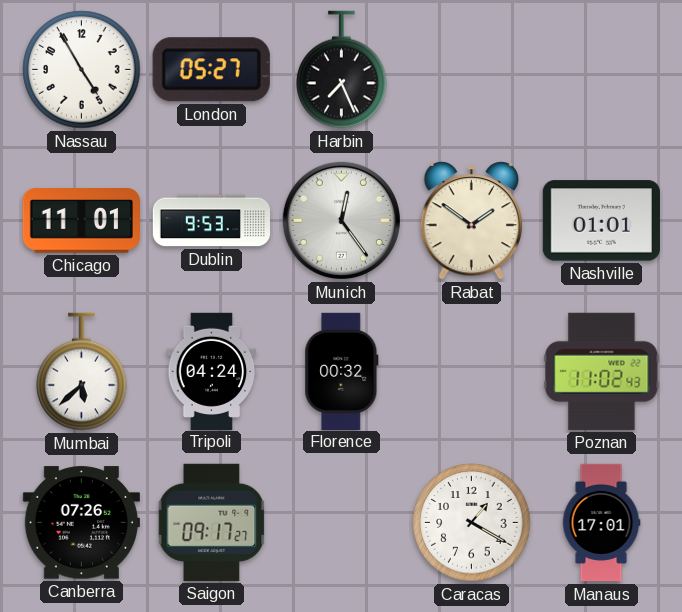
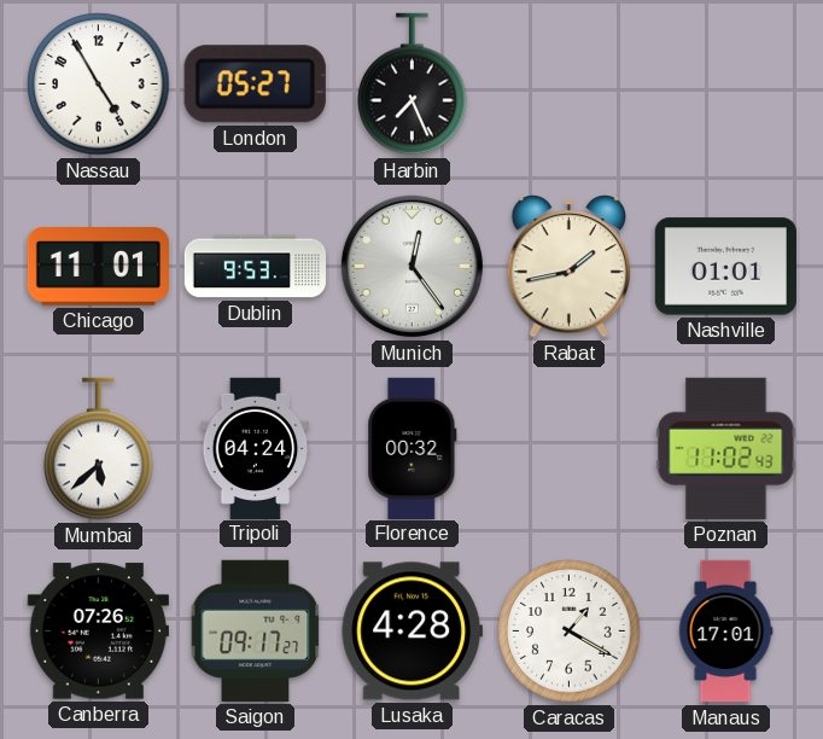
Rabat: 1:51 -> 1:43 (568, 267)
Lusaka: none -> 4:28 (411, 632)
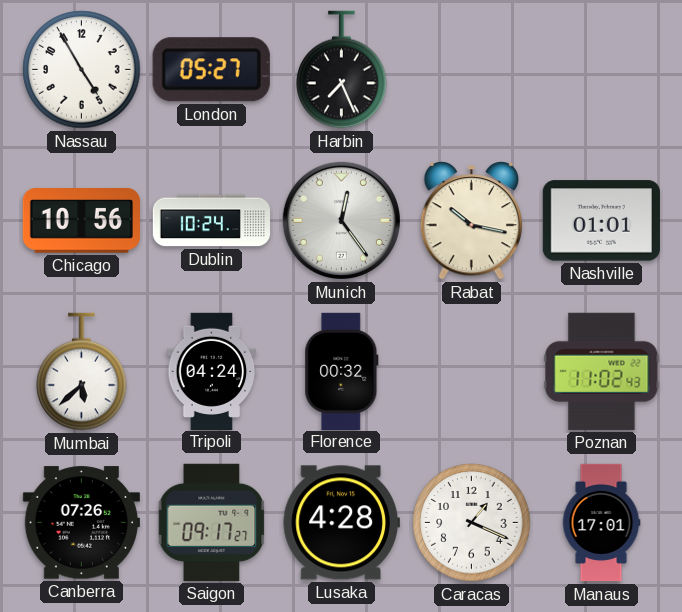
Chicago: 11:01 -> 10:56 (81, 221)
Dublin: 9:53 -> 10:24 (212, 221)
Rabat: 1:43 -> 10:17 (471, 221)
Caracas: 1:20 -> 1:19 (472, 523)
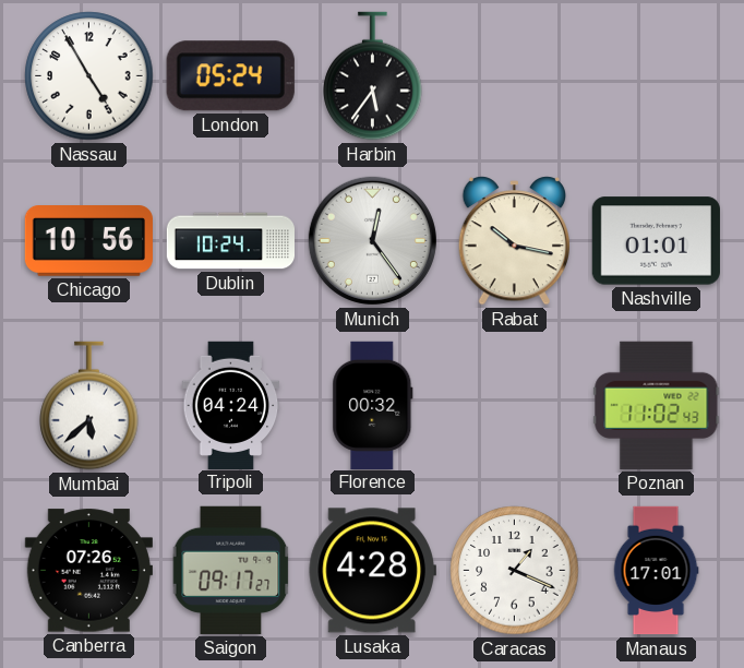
London: 05:27 -> 05:24 (230, 76)
Harbin: 7:26 -> 5:36 (373, 76)
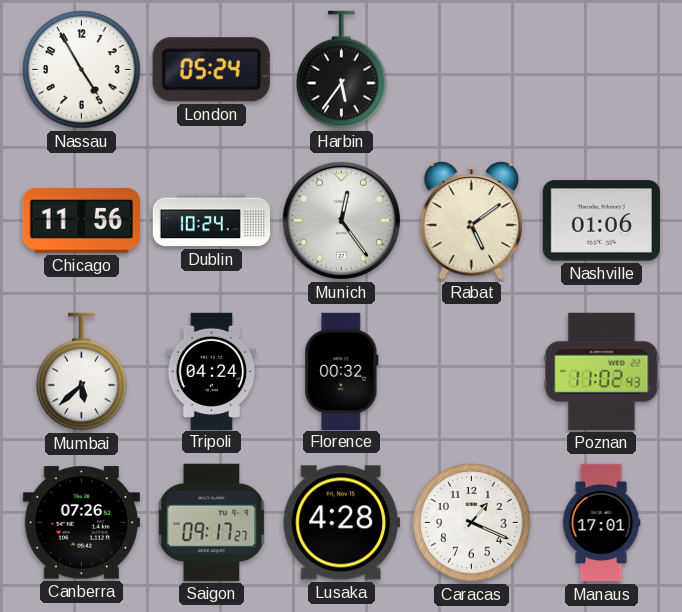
Chicago: 10:56 -> 11:56 (81, 221)
Rabat: 10:17 -> 5:09 (471, 221)
Nashville: 01:01 -> 01:06 (601, 221)
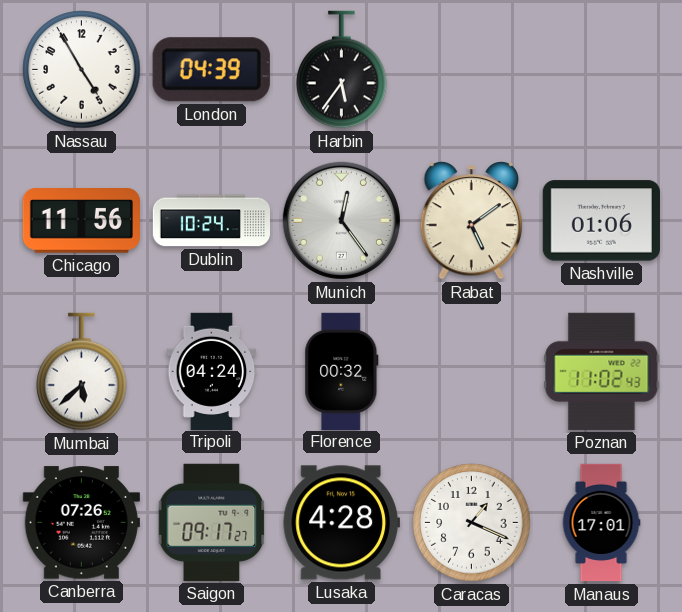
London: 05:24 -> 04:39 (211, 70)
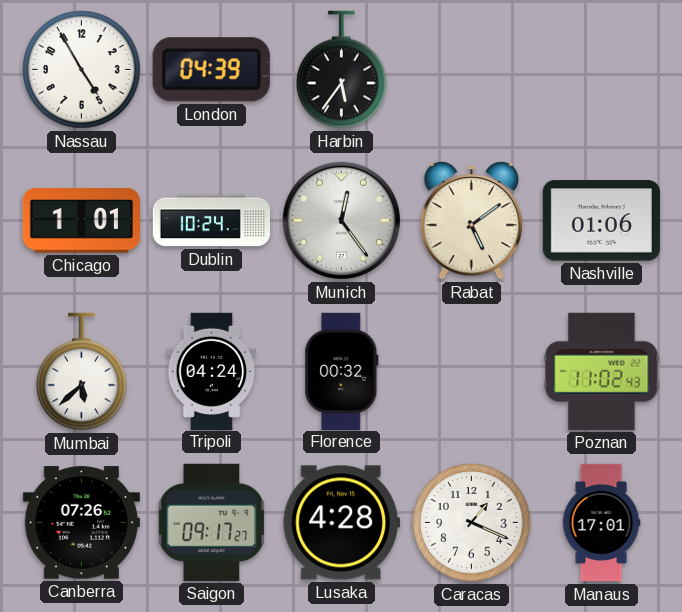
Chicago: 11:56 -> 1:01 (81, 221)
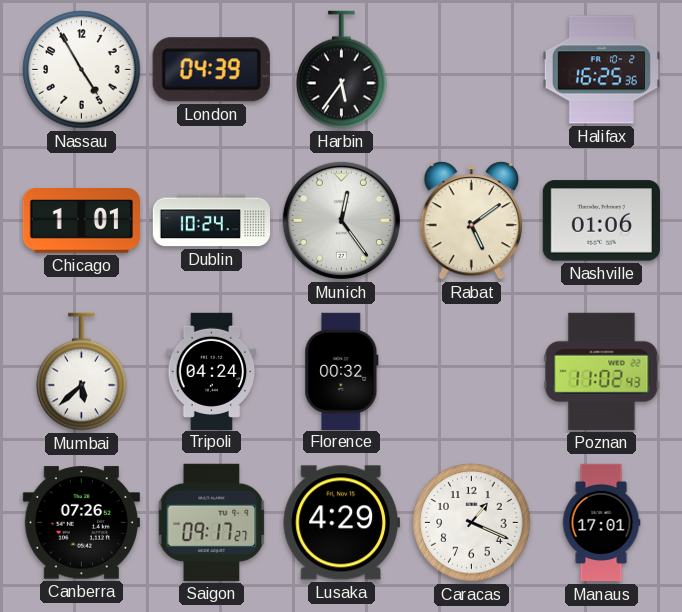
Halifax: none -> 16:25 (601, 70)
Lusaka: 4:28 -> 4:29 (341, 523)
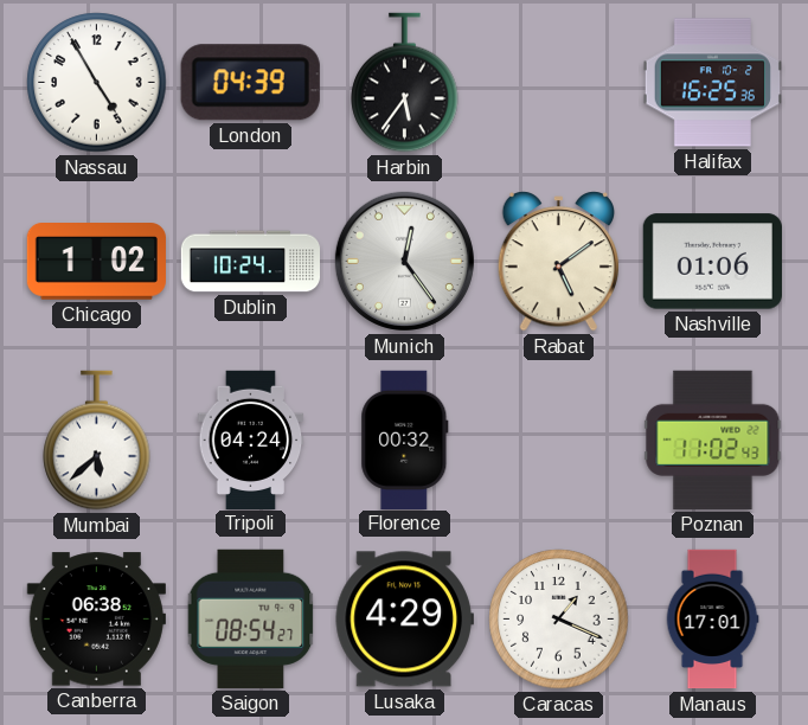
Chicago: 1:01 -> 1:02 (96, 262)
Canberra: 07:26 -> 06:38 (96, 620)
Saigon: 09:17 -> 08:54 (251, 618)
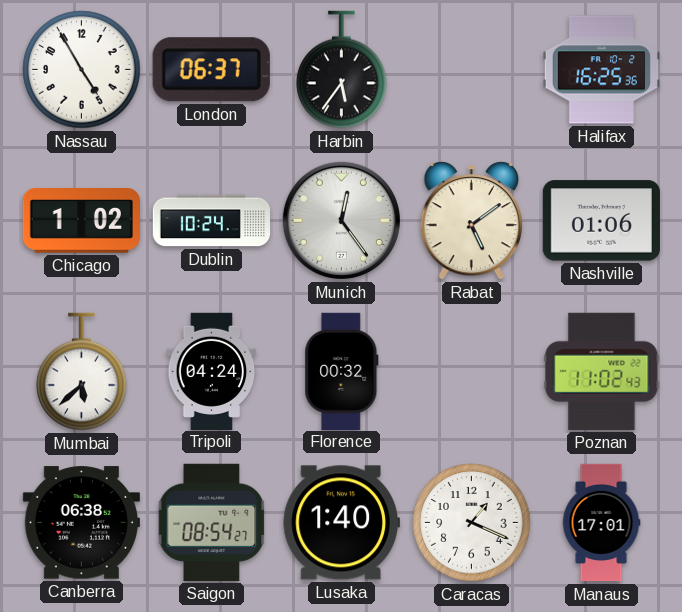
London: 04:39 -> 06:37 (211, 70)
Lusaka: 4:29 -> 1:40 (341, 523)
